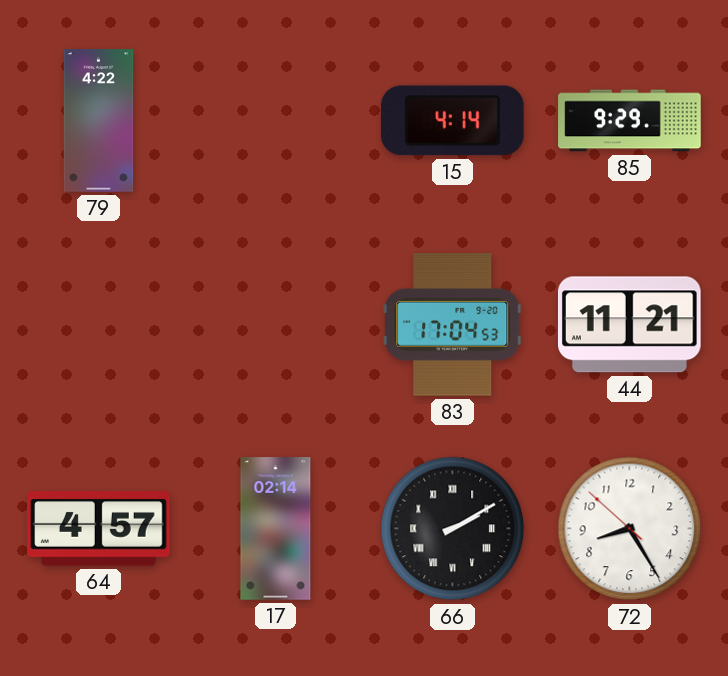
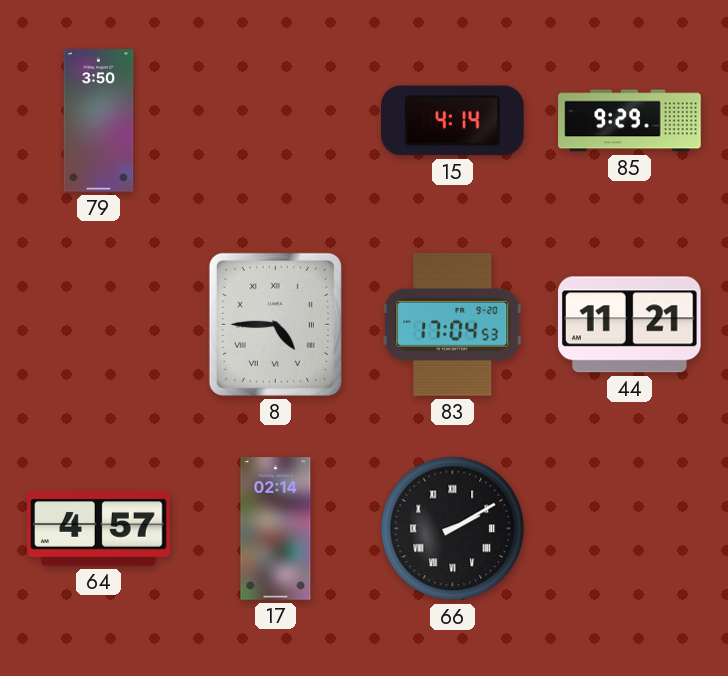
79: 4:22 -> 3:50 (99, 121)
8: none -> 4:45 (275, 324)
72: 8:24 -> none (630, 529)
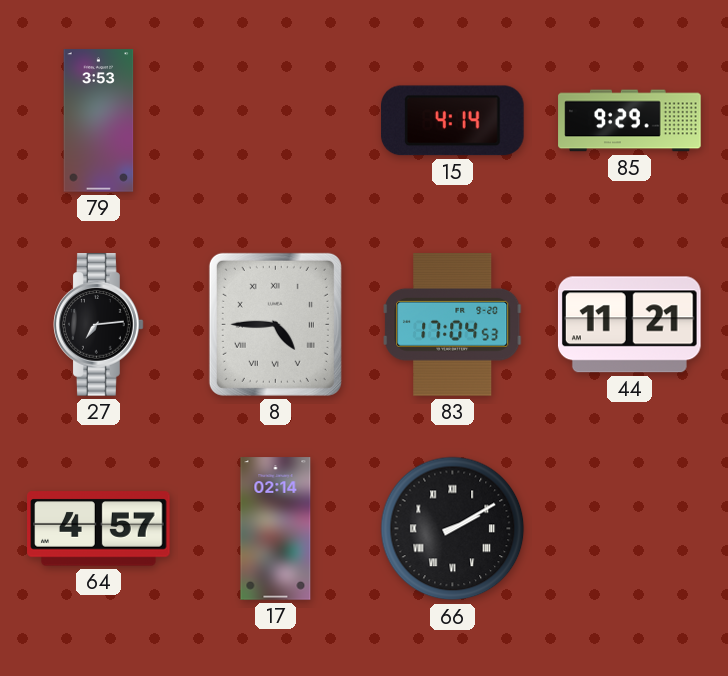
79: 3:50 -> 3:53 (99, 121)
27: none -> 7:14 (99, 325)
